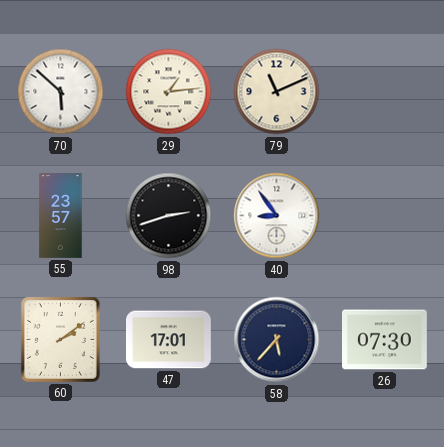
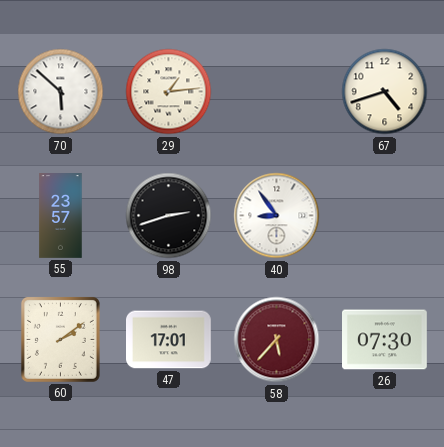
79: 11:11 -> none (277, 92)
67: none -> 4:42 (385, 92)
58 dial: navy -> burgundy (277, 340)
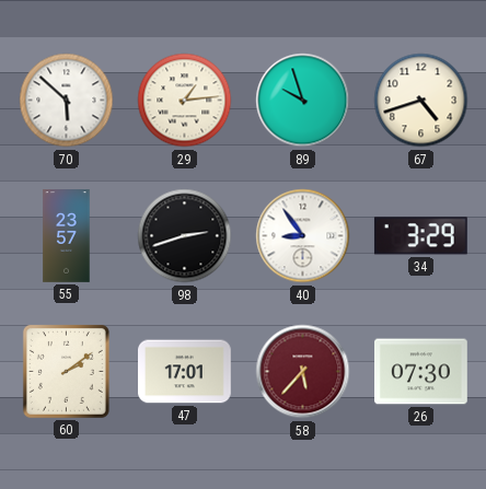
89: none -> 9:57 (303, 101)
34: none -> 3:29 (420, 236)
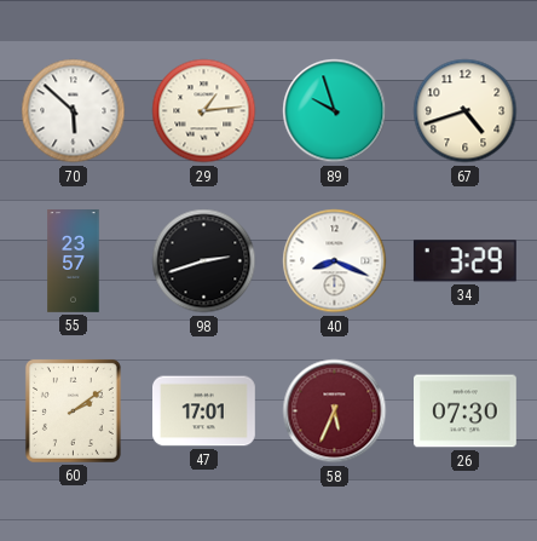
40: 8:54 -> 8:19 (335, 261)
58: 5:37 -> 5:34 (335, 411)
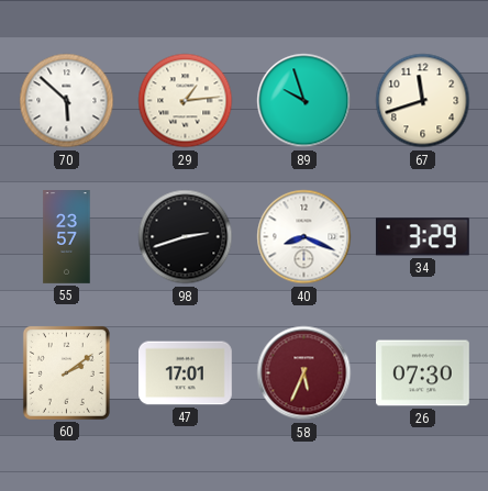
67: 4:42 -> 11:42 (423, 101)
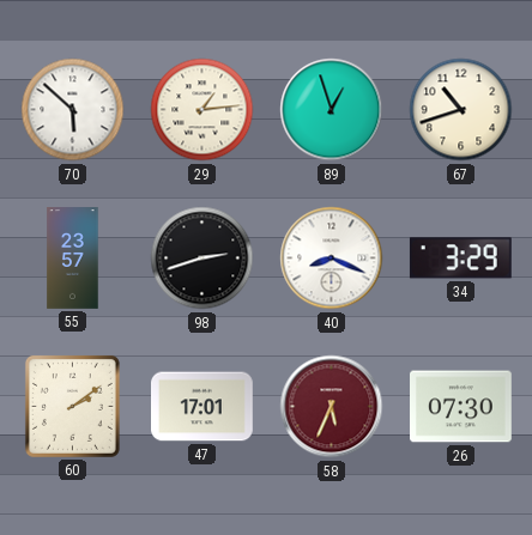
89: 9:57 -> 12:57 (332, 110)
67: 11:42 -> 10:42 (461, 110)
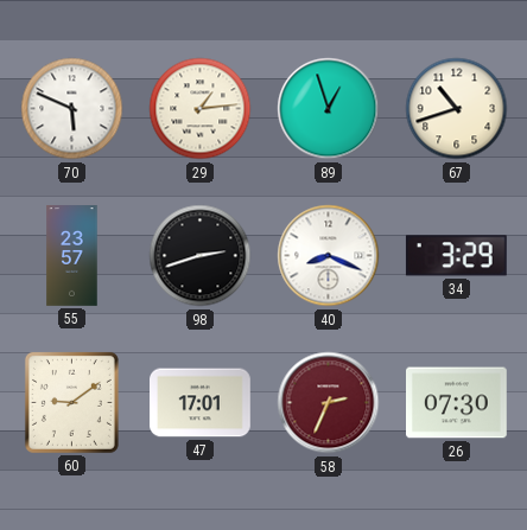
70: 5:52 -> 5:49 (72, 109)
60: 2:09 -> 9:09 (71, 402)
58: 5:34 -> 2:34 (329, 403)
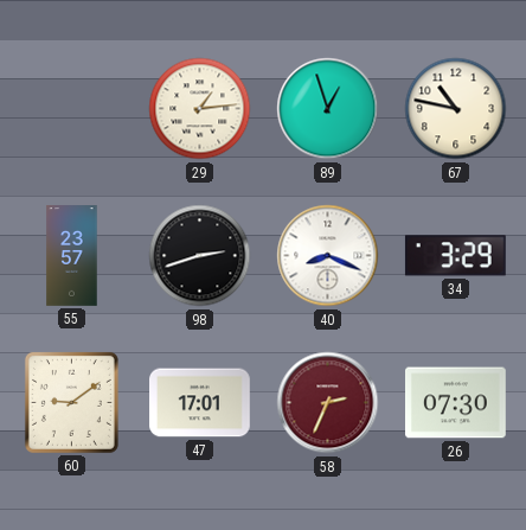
70: 5:49 -> none (72, 109)
67: 10:42 -> 10:47 (456, 109)
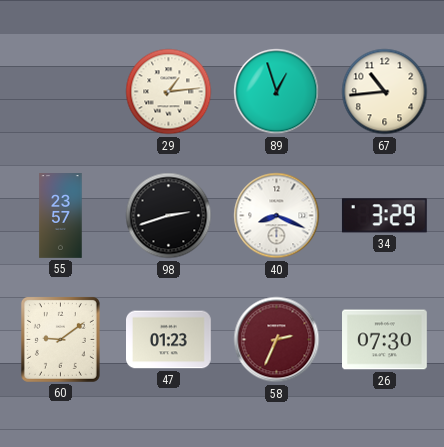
67: 10:47 -> 10:44 (385, 92)
47: 17:01 -> 01:23 (169, 340)
